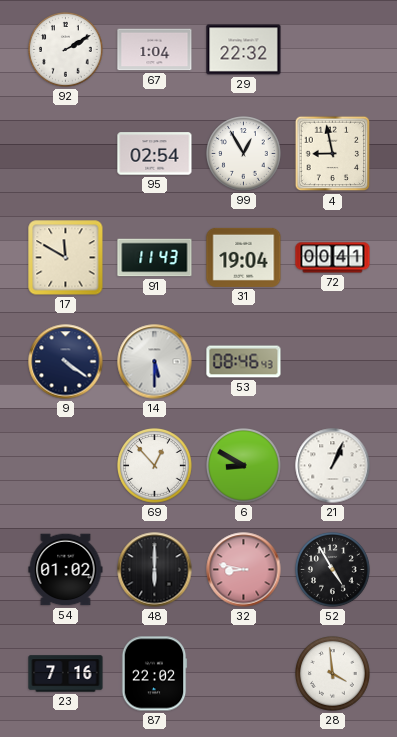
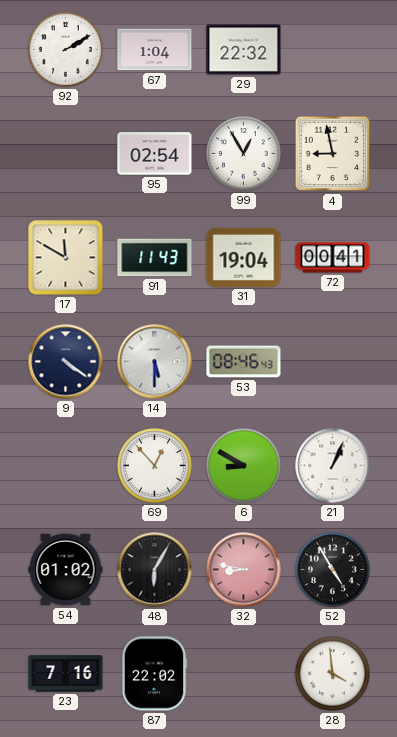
48: 6:00 -> 6:05 (155, 570)
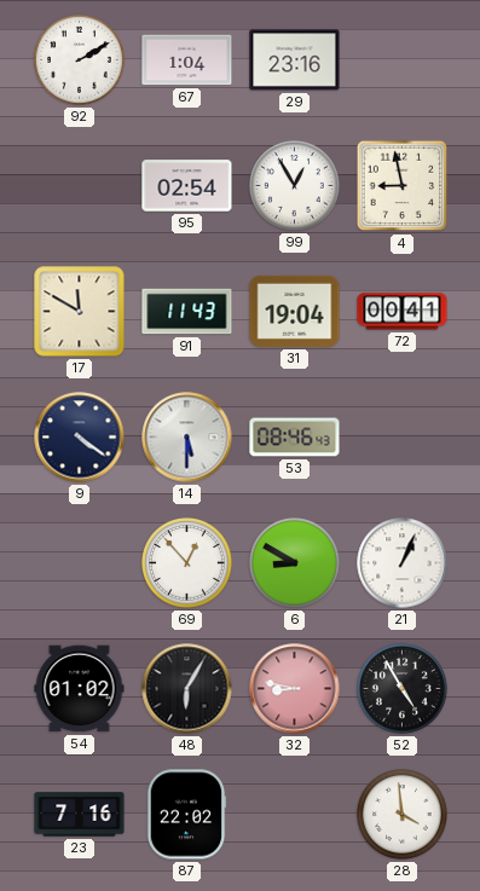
29: 22:32 -> 23:16 (295, 60)
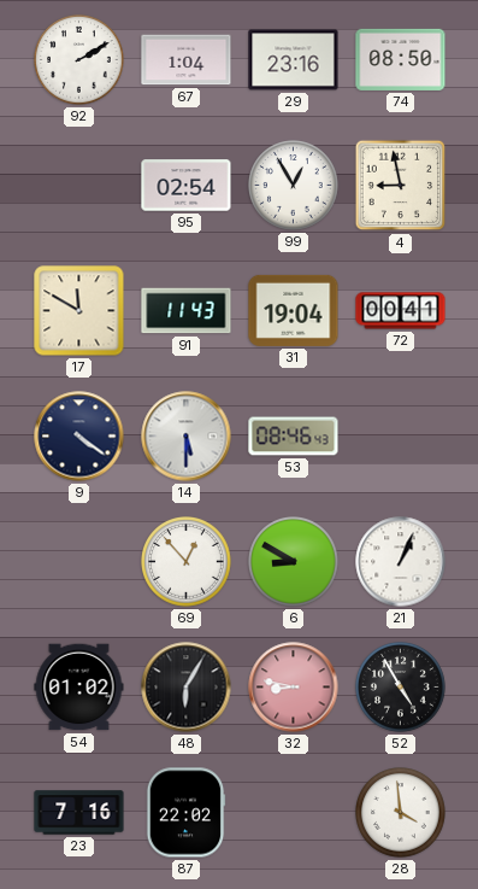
74: none -> 08:50 (401, 59)
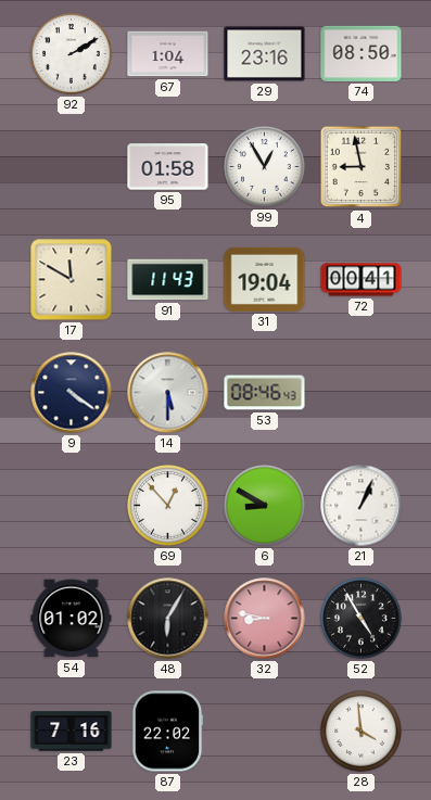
95: 02:54 -> 01:58 (168, 167)
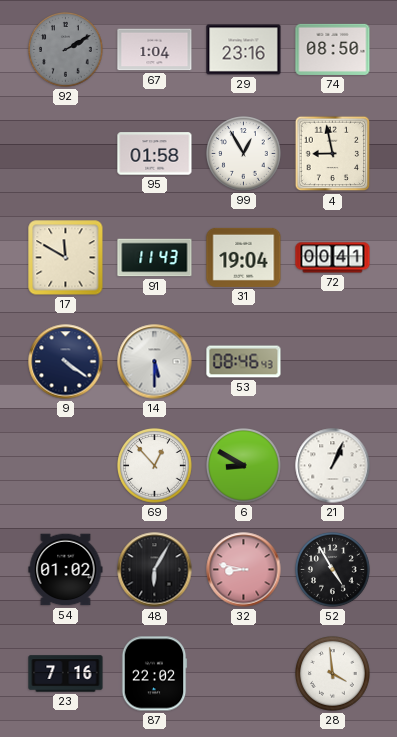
92 dial: white -> grey (66, 50)
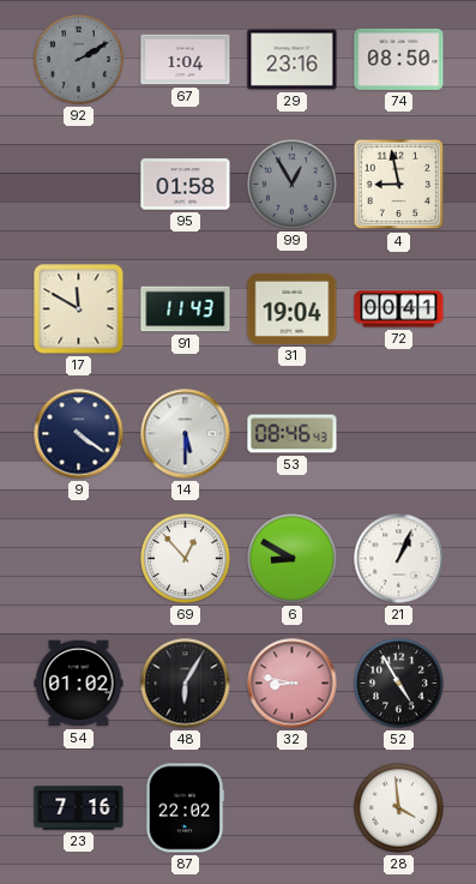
99 dial: white -> grey (293, 185)
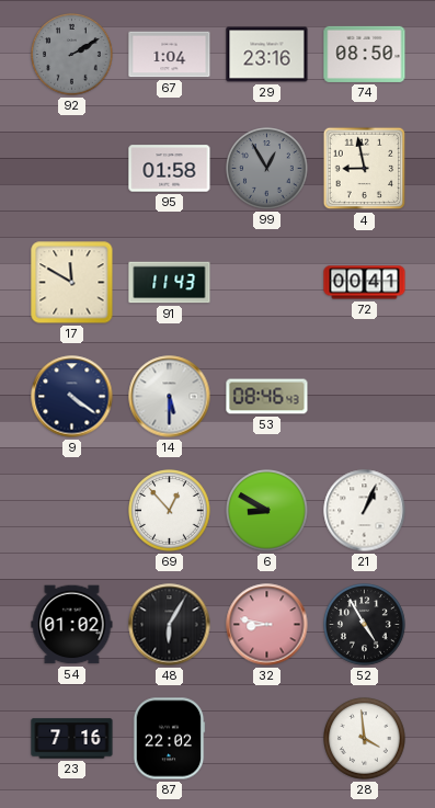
31: 19:04 -> none (293, 308)
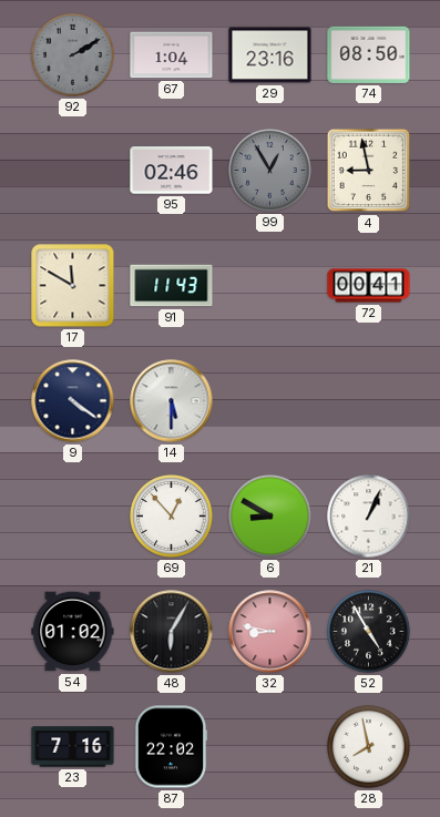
95: 01:58 -> 02:46 (172, 171)
53: 08:46 -> none (267, 397)
28: 3:59 -> 7:58 (369, 747)
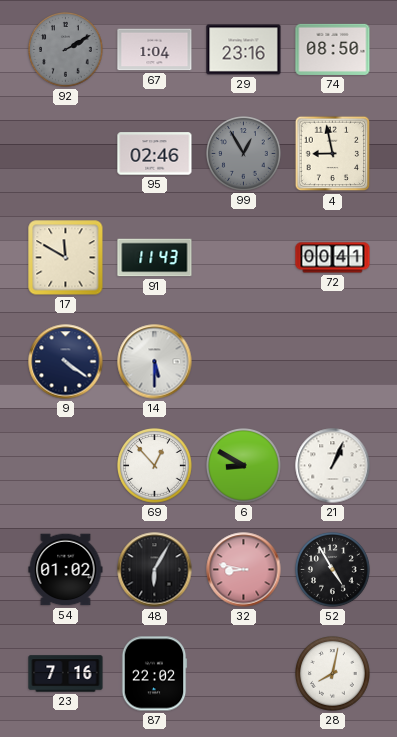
28: 7:58 -> 8:02 (333, 674)
